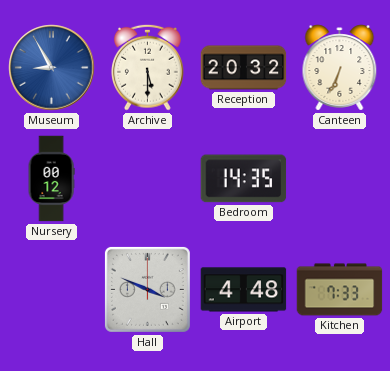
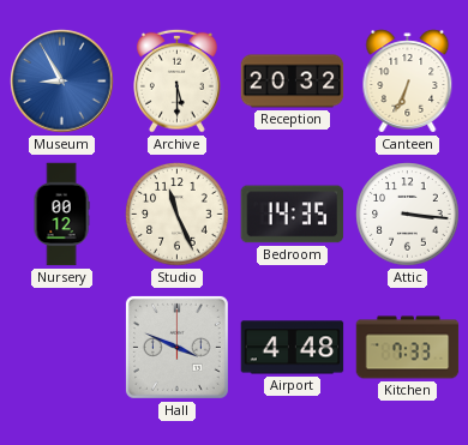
Studio: none -> 11:26 (178, 215)
Attic: none -> 3:16 (408, 215)
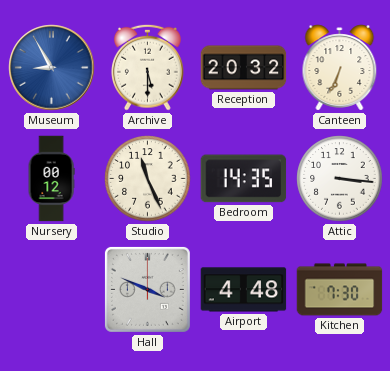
Kitchen: 7:33 -> 7:30 (340, 290)
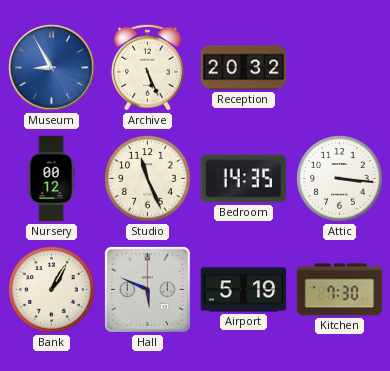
Archive: 5:30 -> 5:26 (148, 67)
Canteen: 6:34 -> none (340, 68)
Bank: none -> 1:05 (52, 290)
Hall: 3:49 -> 5:49 (147, 289)
Airport: 4:48 -> 5:19 (244, 290)
